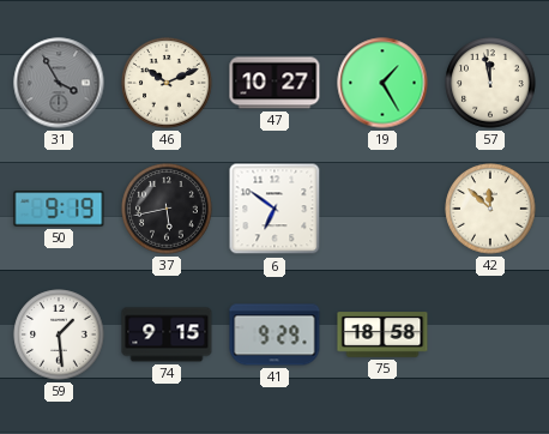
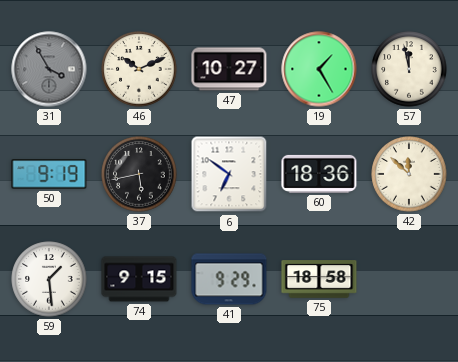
60: none -> 18:36 (319, 174)
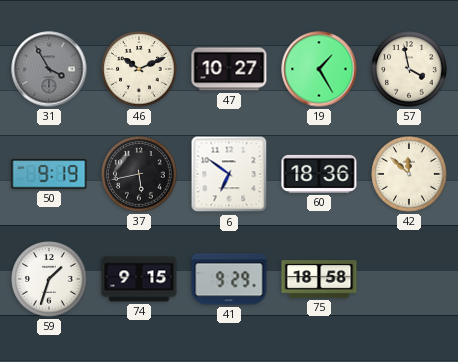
57: 11:58 -> 3:58 (409, 69)
59: 1:29 -> 1:33 (49, 279)
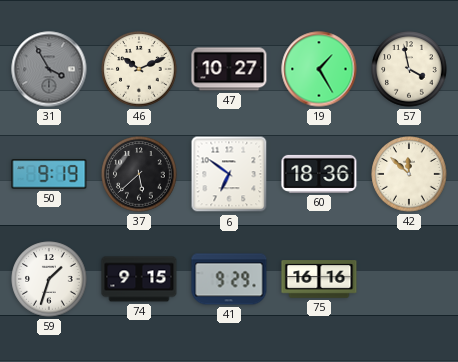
37: 5:43 -> 5:38 (139, 174)
75: 18:58 -> 16:16 (319, 279)
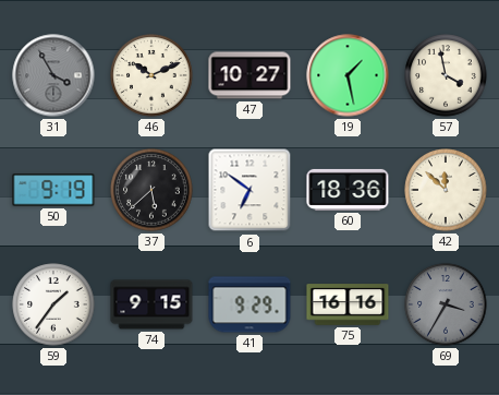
19: 1:25 -> 1:28 (348, 75)
59: 1:33 -> 1:36 (53, 304)
69: none -> 3:35 (446, 304)
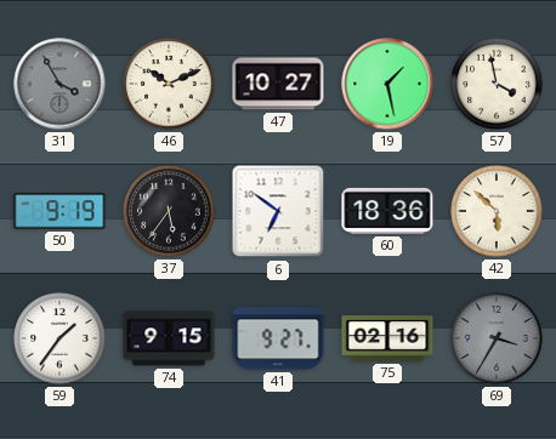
37: 5:38 -> 5:36 (169, 211)
42: 11:52 -> 5:52 (497, 211)
41: 9:29 -> 9:27 (278, 338)
75: 16:16 -> 02:16 (387, 338)
